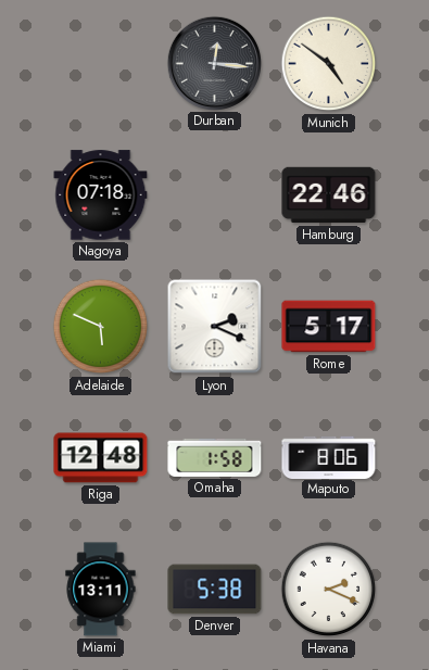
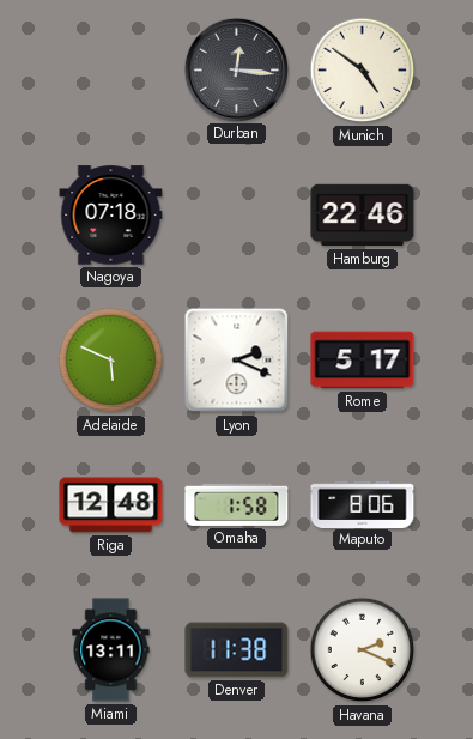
Denver: 5:38 -> 11:38 (237, 650)
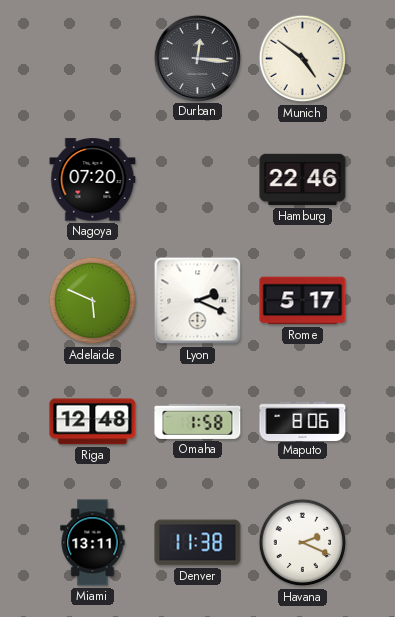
Nagoya: 07:18 -> 07:20 (93, 180)
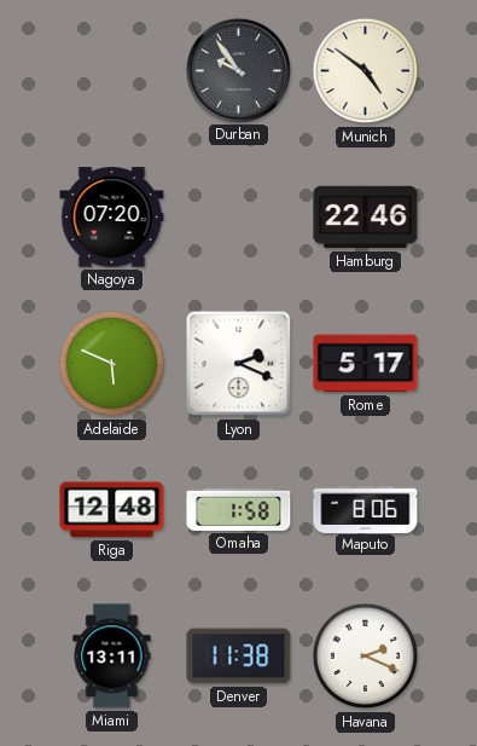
Durban: 12:16 -> 9:54 (238, 70)
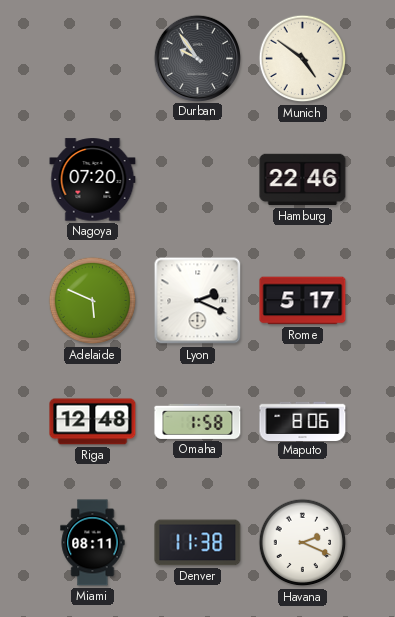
Miami: 13:11 -> 08:11 (93, 543)
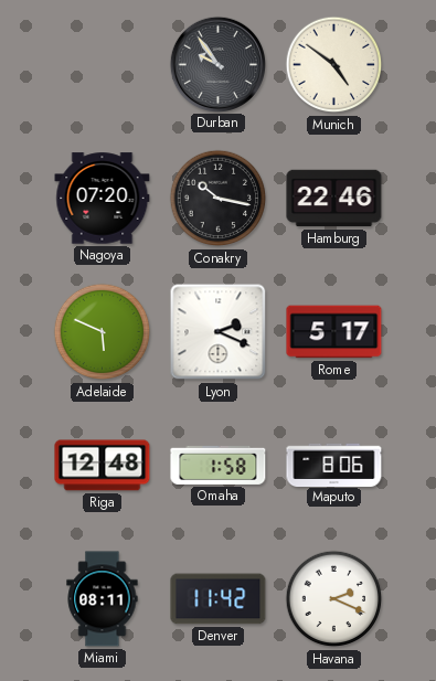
Conakry: none -> 10:17 (219, 199)
Denver: 11:38 -> 11:42 (219, 599)
